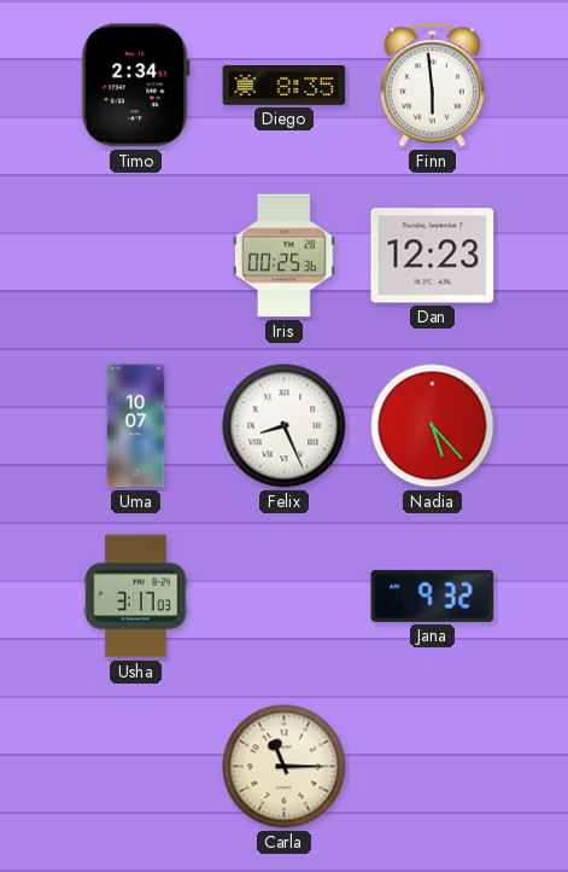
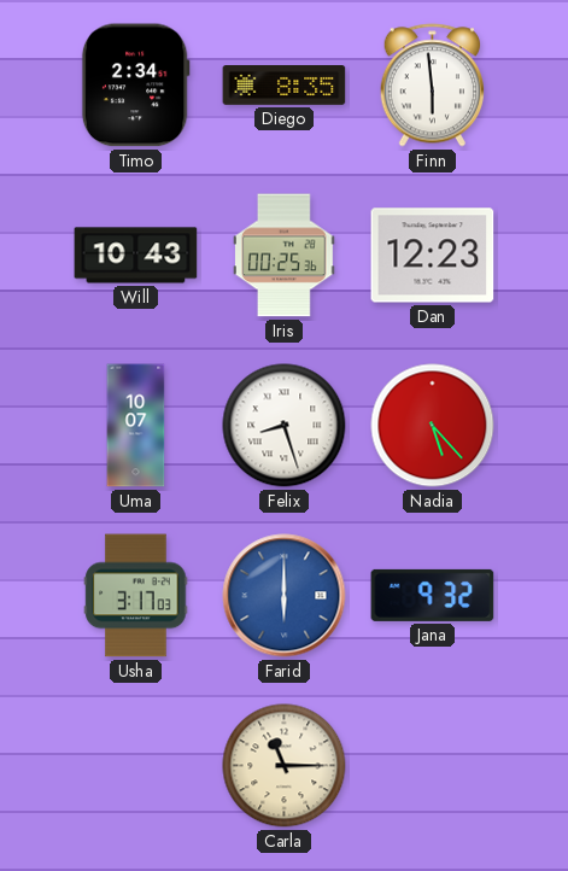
Will: none -> 10:43 (136, 256)
Felix: 8:26 -> 8:27 (285, 426)
Farid: none -> 6:00 (285, 596)
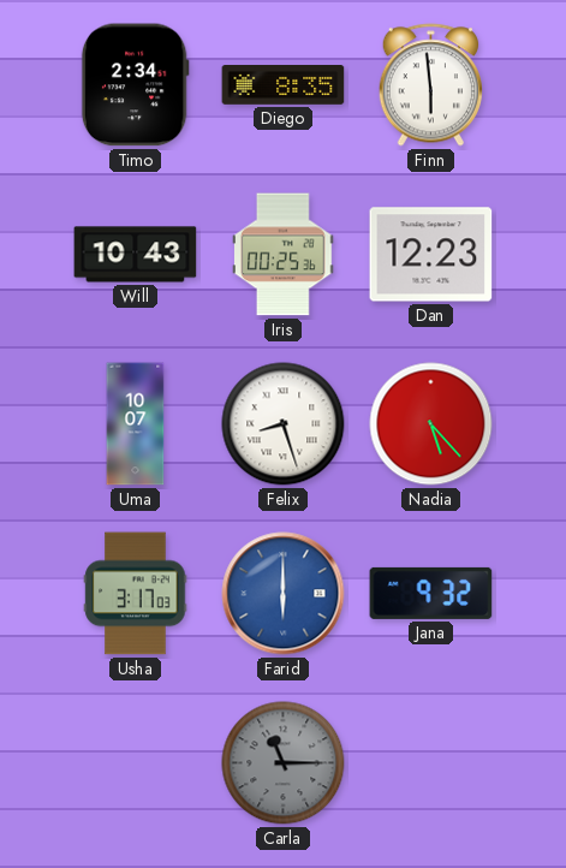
Carla dial: cream -> grey (284, 763)
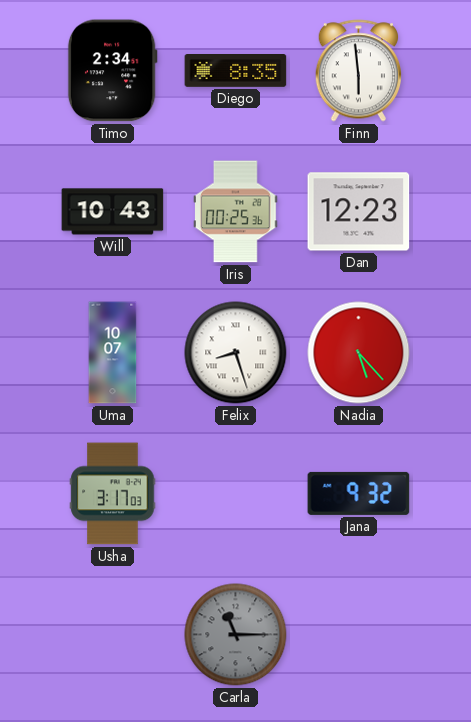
Farid: 6:00 -> none (284, 594)
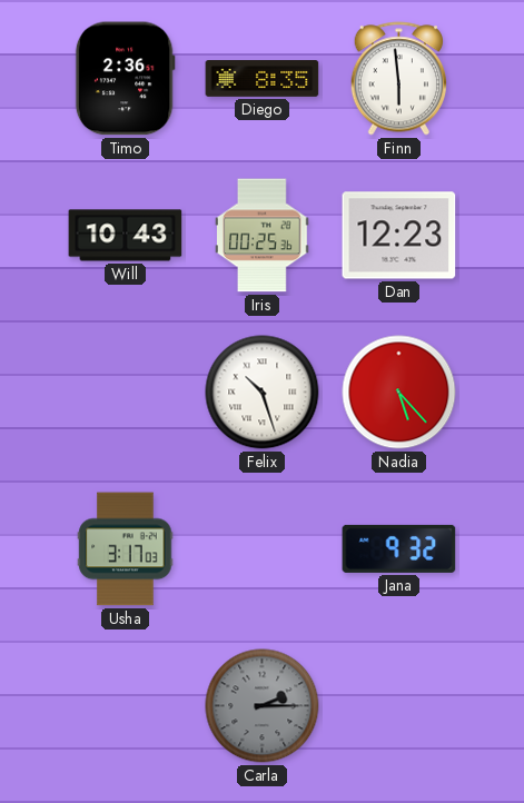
Timo: 2:34 -> 2:36 (125, 79)
Uma: 10:07 -> none (113, 353)
Felix: 8:27 -> 10:27 (263, 393)
Carla: 11:15 -> 2:15 (263, 706)
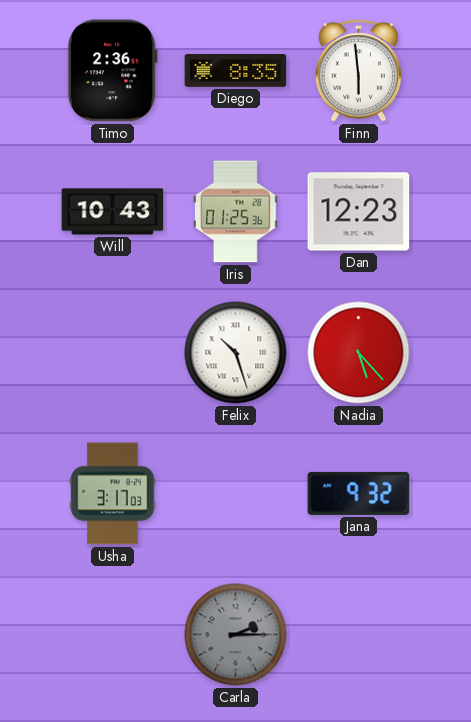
Iris: 00:25 -> 01:25 (236, 212)
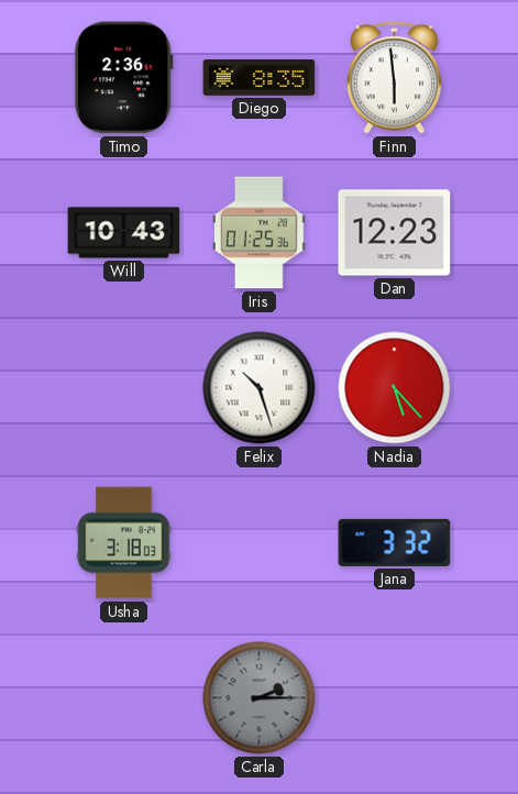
Usha: 3:17 -> 3:18 (124, 543)
Jana: 9:32 -> 3:32 (395, 542)
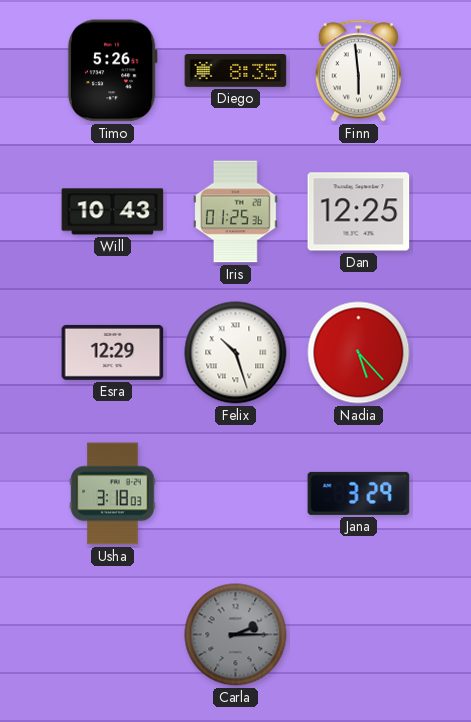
Timo: 2:36 -> 5:26 (112, 71)
Dan: 12:23 -> 12:25 (359, 212)
Esra: none -> 12:29 (113, 352)
Jana: 3:32 -> 3:29 (359, 493)
